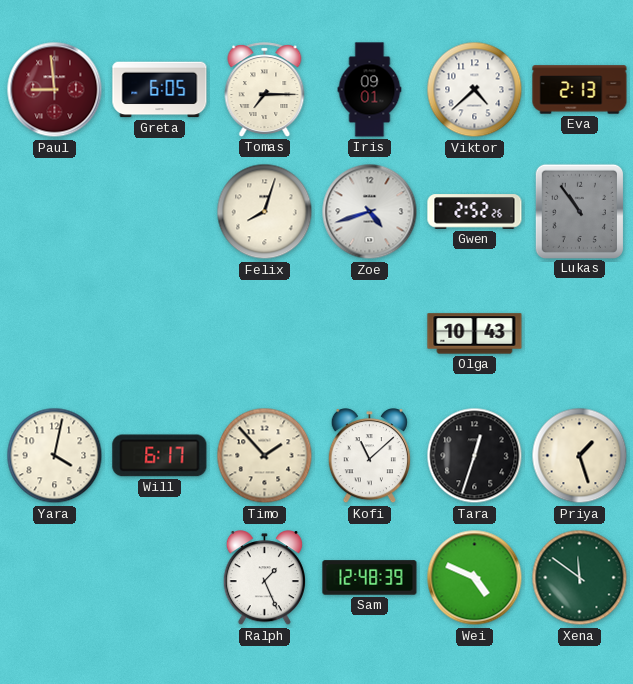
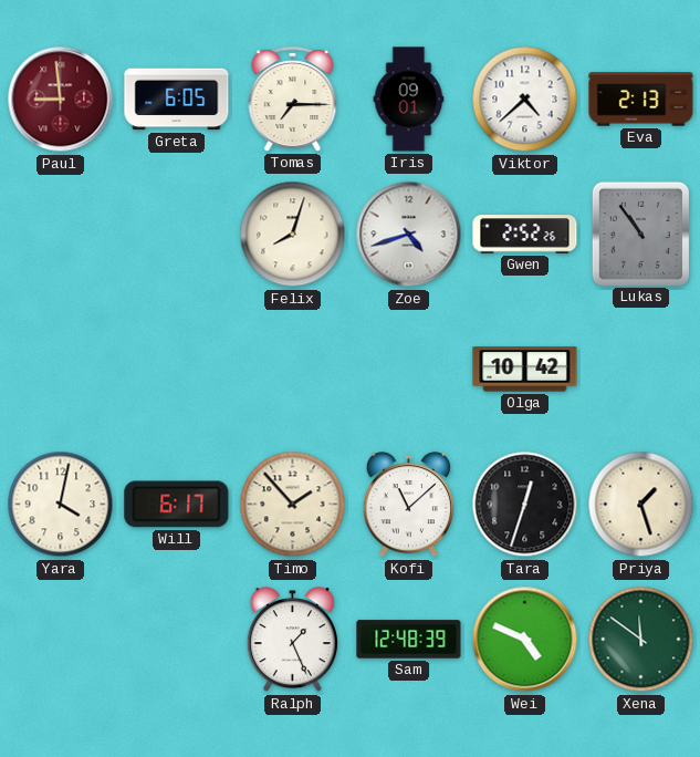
Olga: 10:43 -> 10:42 (525, 370)
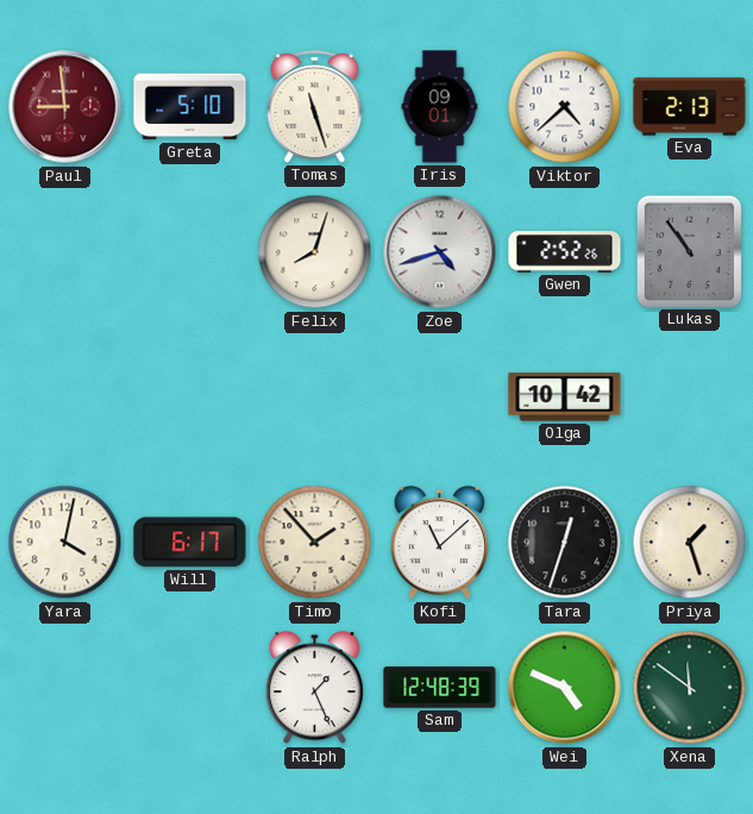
Greta: 6:05 -> 5:10 (190, 107)
Tomas: 7:15 -> 11:27 (315, 107)
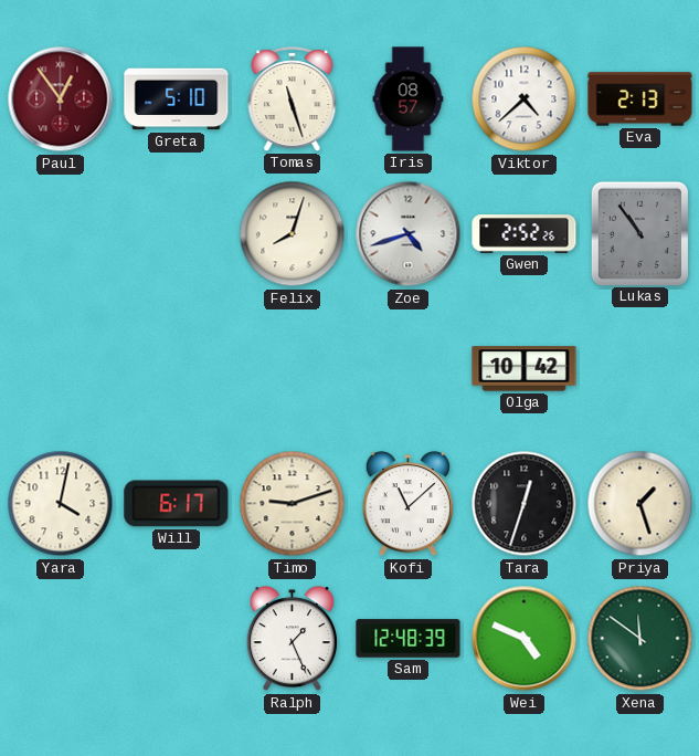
Paul: 8:59 -> 12:54 (61, 99)
Iris: 09:01 -> 08:57 (409, 99)
Timo: 1:53 -> 9:12 (293, 504)
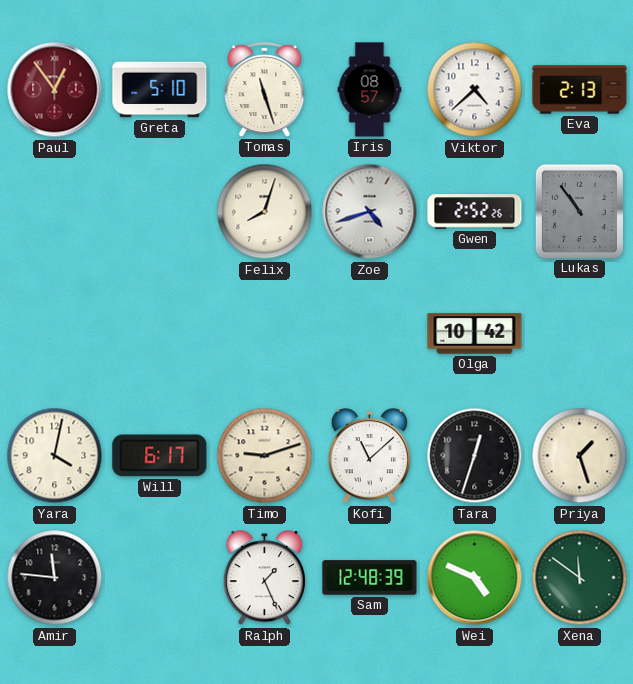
Amir: none -> 11:46 (55, 578)
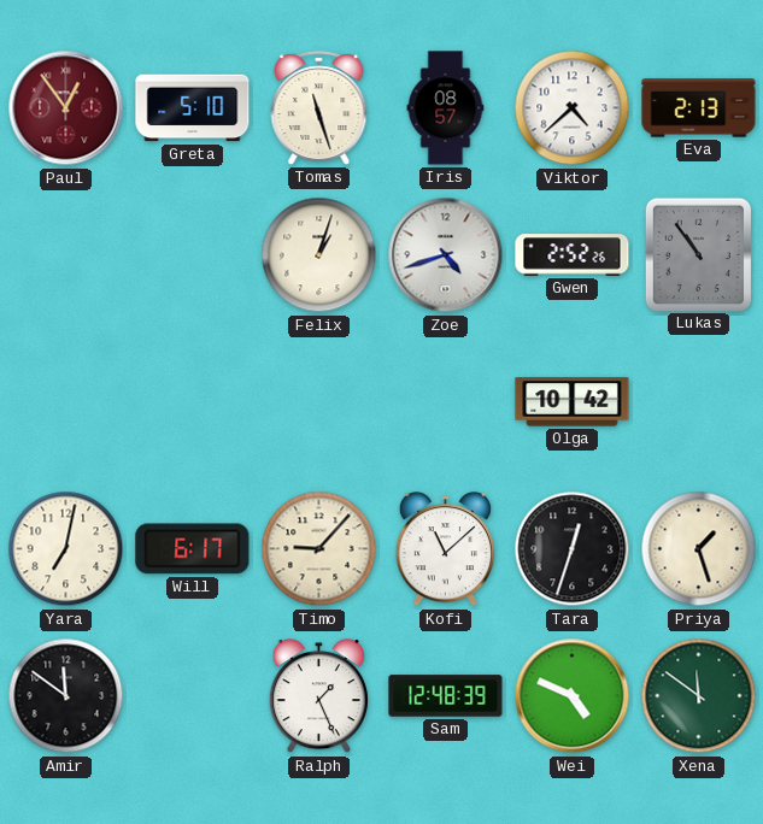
Felix: 8:03 -> 1:03 (319, 255)
Yara: 4:02 -> 7:02 (66, 549)
Timo: 9:12 -> 9:07 (319, 549)
Amir: 11:46 -> 11:51 (66, 696)
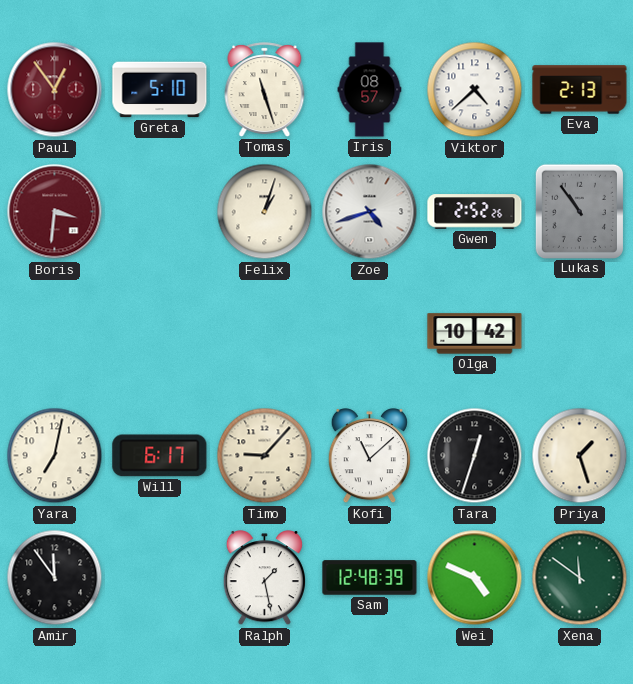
Boris: none -> 3:31 (55, 212)
Amir: 11:51 -> 11:54 (55, 578)
Ralph: 1:26 -> 1:28 (264, 578)
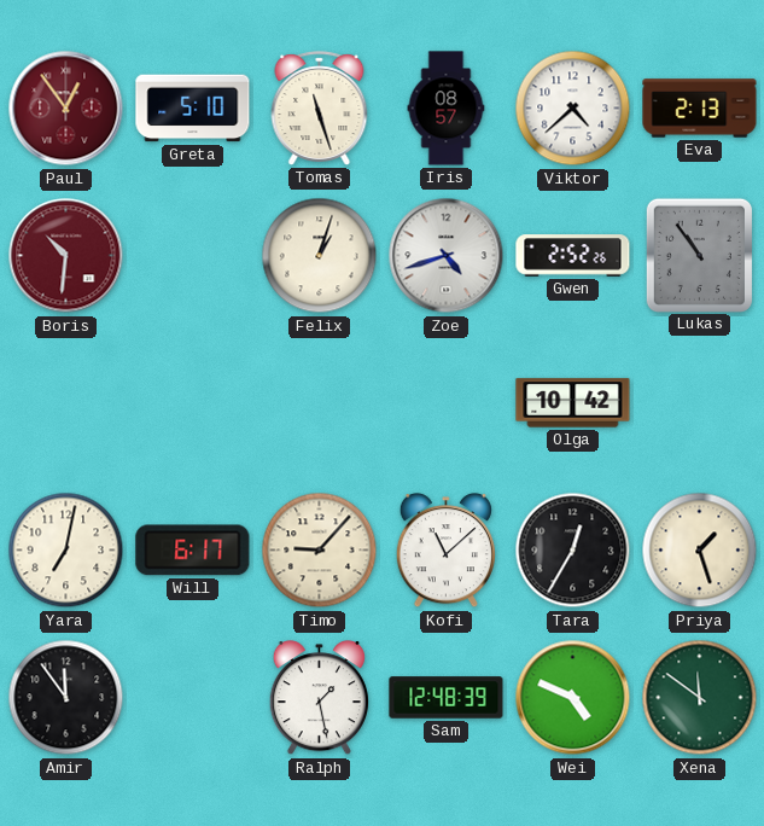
Boris: 3:31 -> 10:31 (66, 256)
Tara: 12:33 -> 12:35 (573, 551)
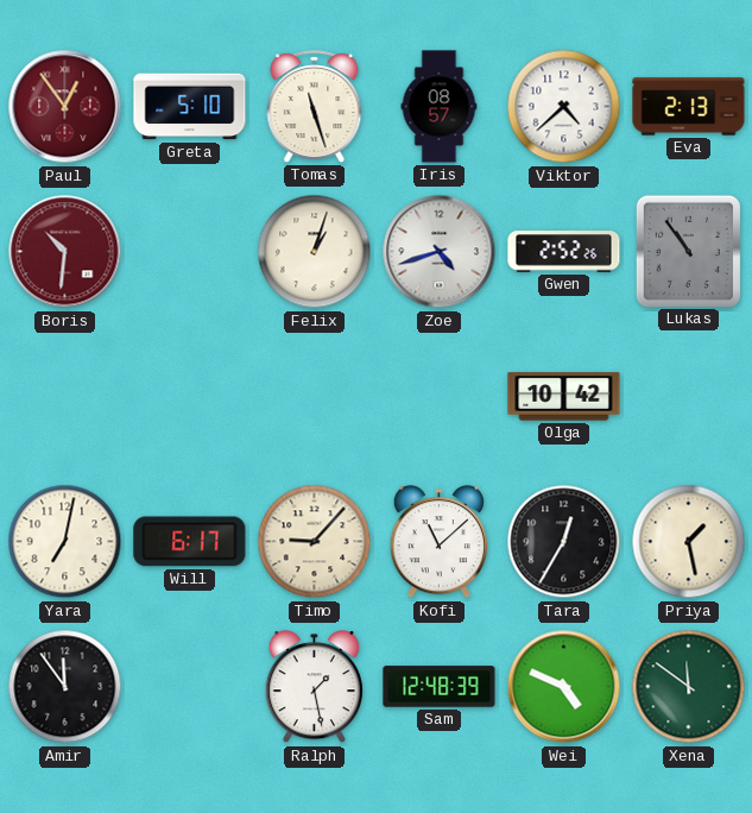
Priya: 1:27 -> 1:28 (689, 542)
